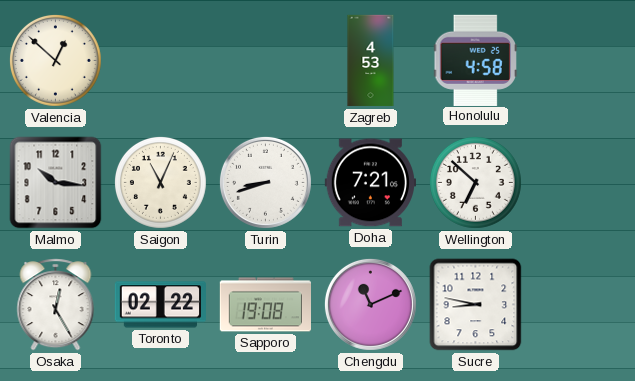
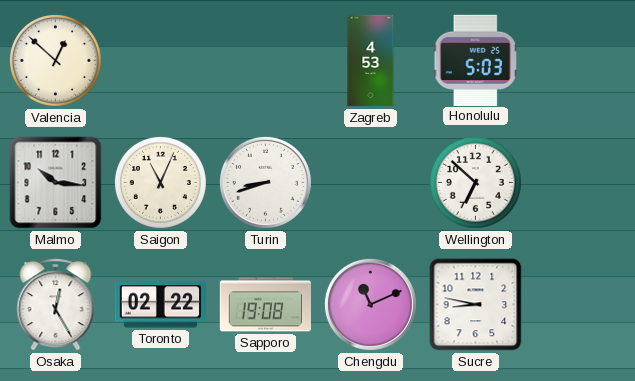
Honolulu: 4:58 -> 5:03 (475, 60)
Doha: 7:21 -> none (370, 183)
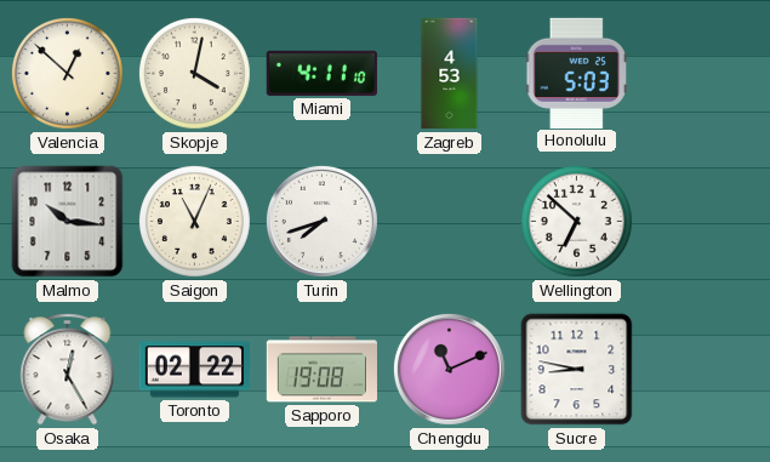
Skopje: none -> 4:02 (194, 73)
Miami: none -> 4:11 (321, 73)
Turin: 8:42 -> 7:42 (321, 221)
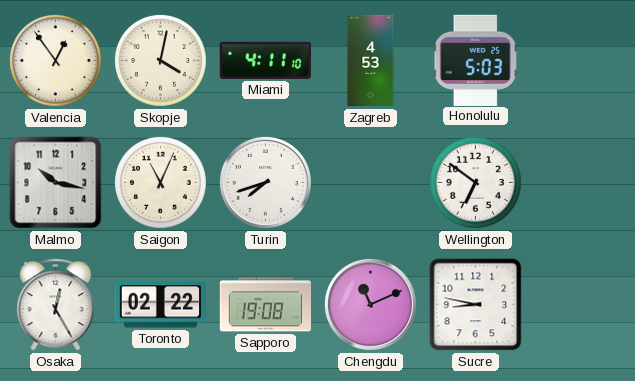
Valencia: 12:52 -> 12:54 (55, 60)
Malmo: 10:16 -> 10:17 (56, 183)
Wellington: 6:52 -> 6:51 (475, 182)
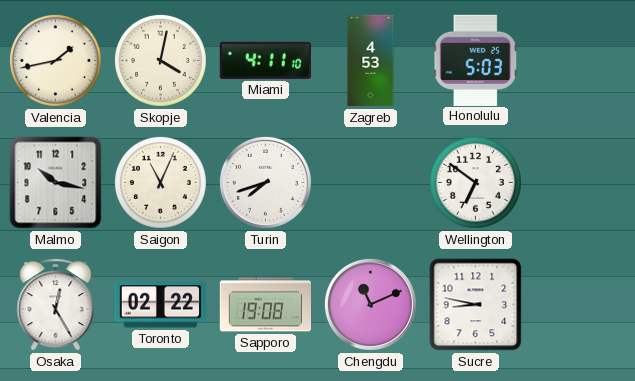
Valencia: 12:54 -> 1:43 (55, 60)
